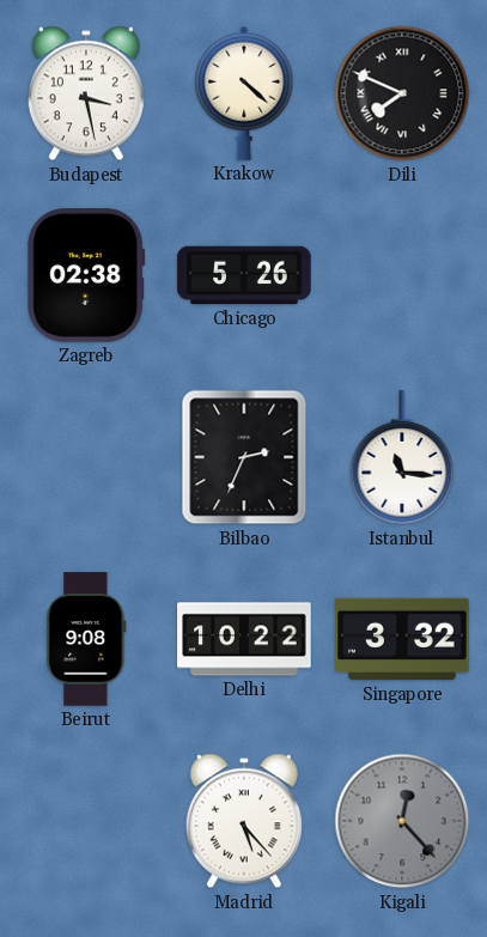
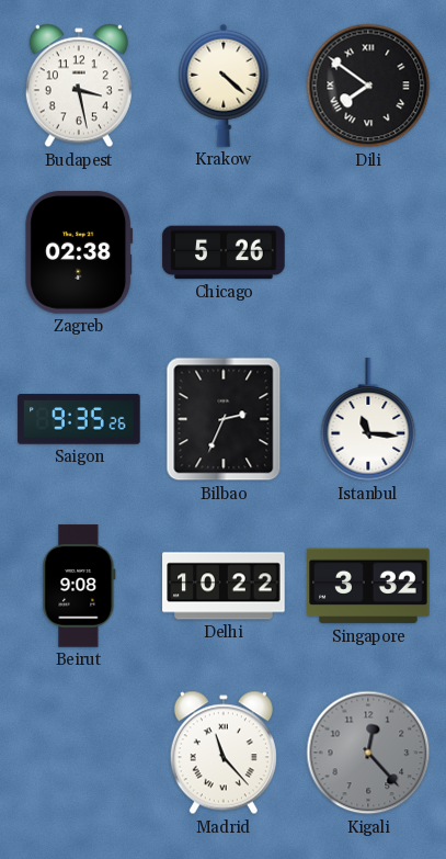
Dili: 7:49 -> 7:51 (368, 86)
Saigon: none -> 9:35 (79, 419)
Madrid: 5:23 -> 11:23 (224, 753)
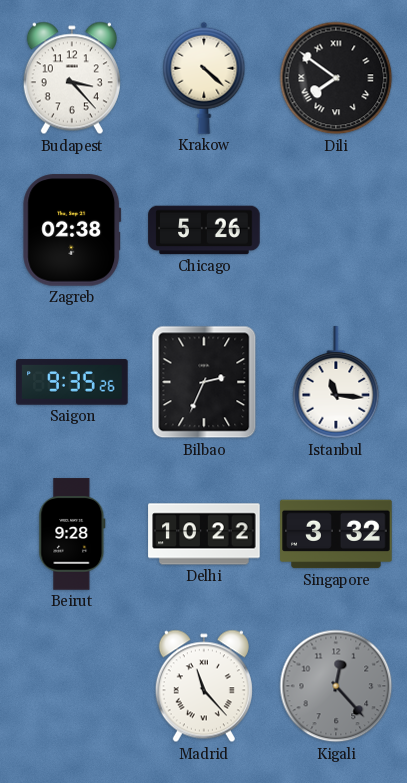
Budapest: 3:28 -> 3:23 (72, 78)
Beirut: 9:08 -> 9:28 (72, 534)
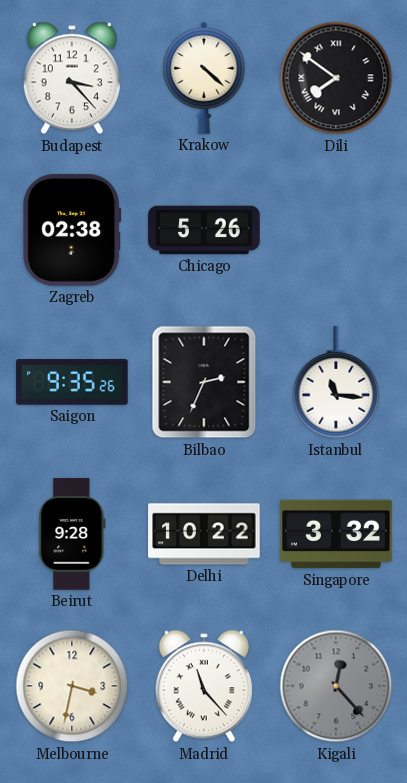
Melbourne: none -> 3:32 (72, 686)
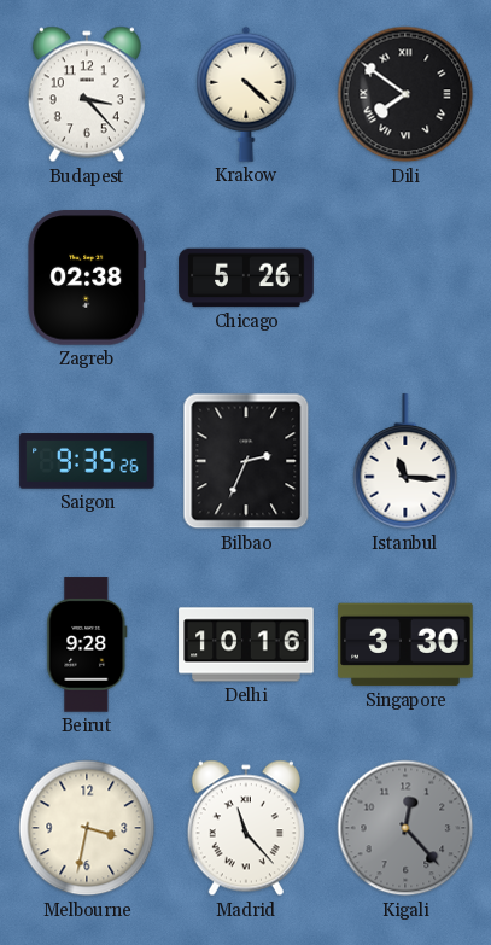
Delhi: 10:22 -> 10:16 (246, 644)
Singapore: 3:32 -> 3:30 (405, 644)
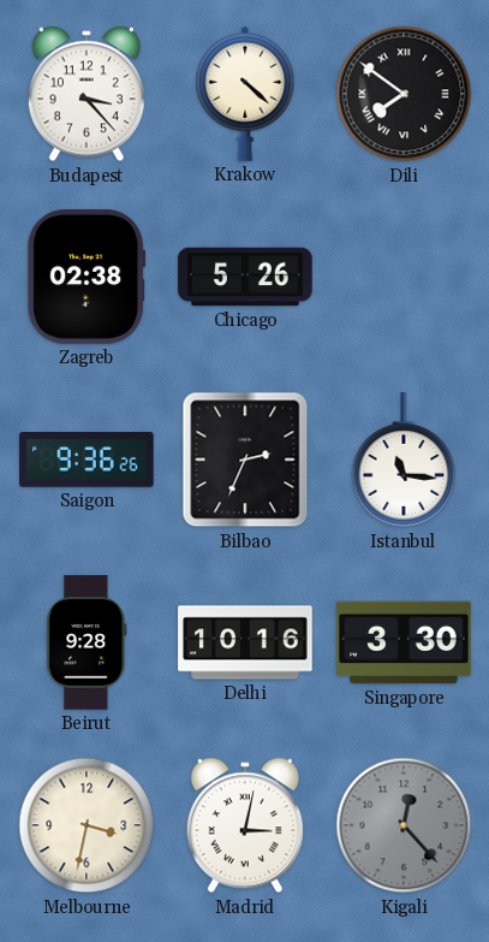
Saigon: 9:35 -> 9:36 (87, 460)
Madrid: 11:23 -> 3:02 (245, 825)
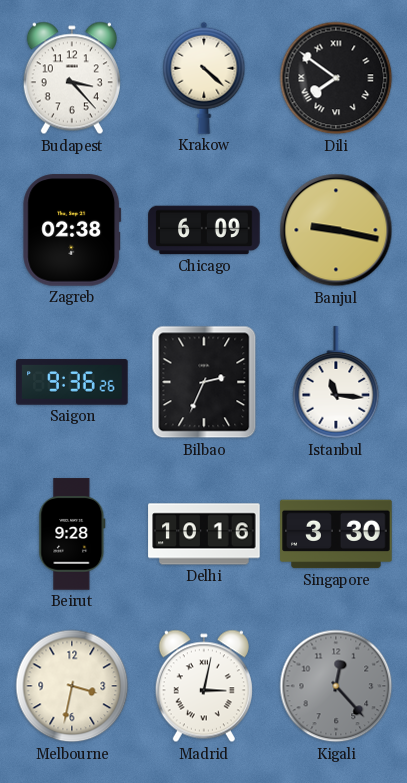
Chicago: 5:26 -> 6:09 (204, 230)
Banjul: none -> 9:17 (336, 230)
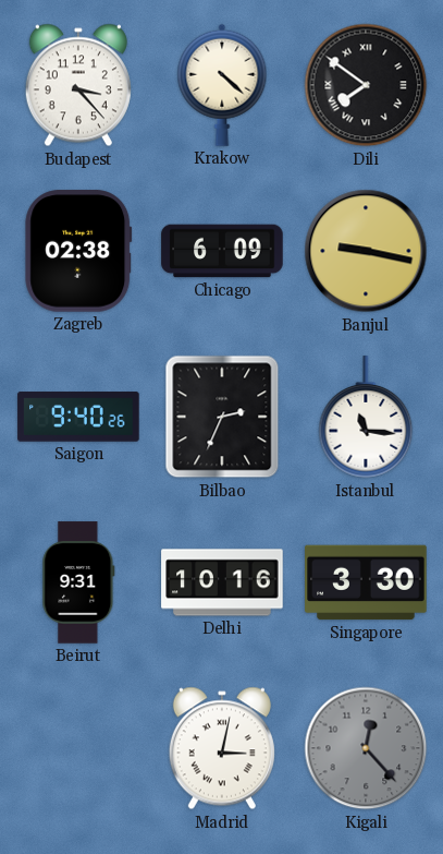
Saigon: 9:36 -> 9:40 (78, 417)
Beirut: 9:28 -> 9:31 (78, 582)
Melbourne: 3:32 -> none (72, 686)
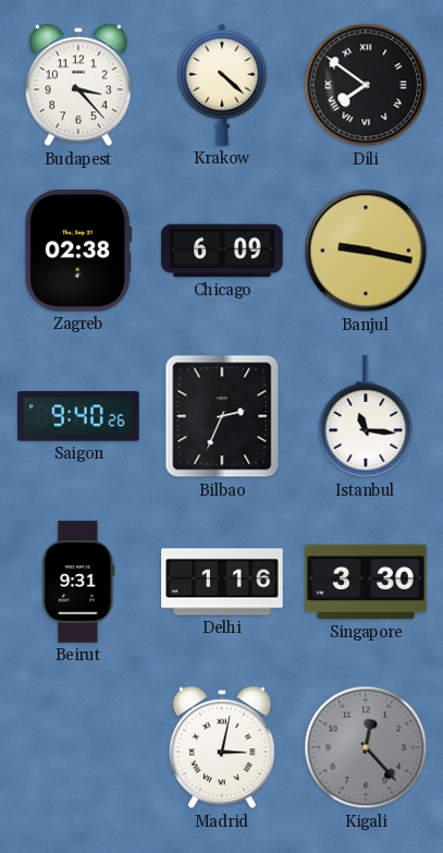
Delhi: 10:16 -> 1:16 (222, 582)
